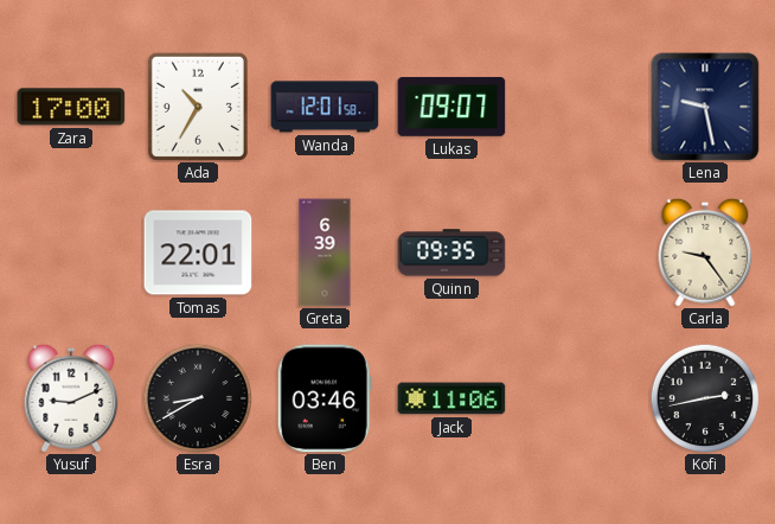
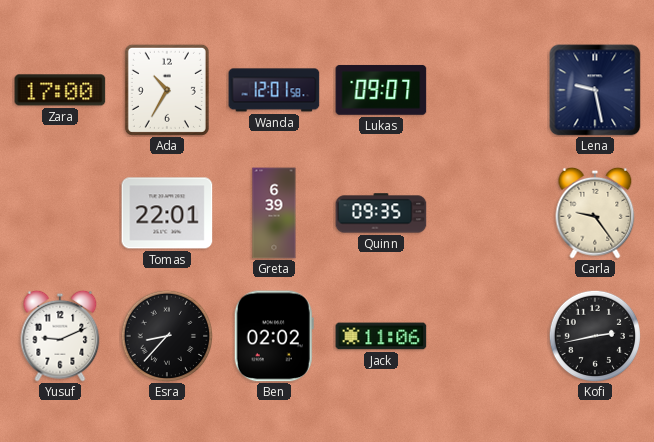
Esra: 8:40 -> 8:37 (167, 336)
Ben: 03:46 -> 02:02 (274, 336)
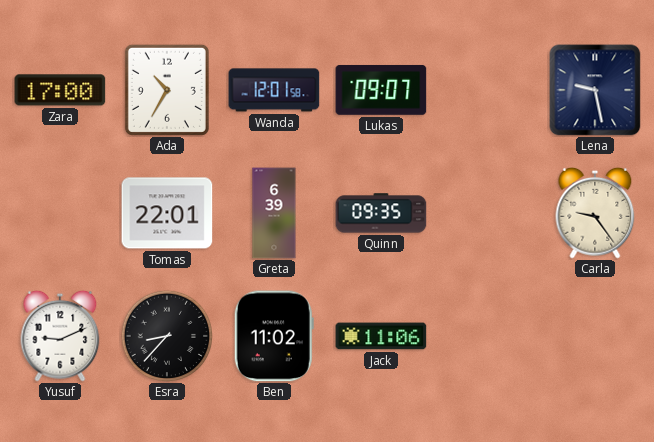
Ben: 02:02 -> 11:02 (274, 336)
Kofi: 2:43 -> none (595, 336)
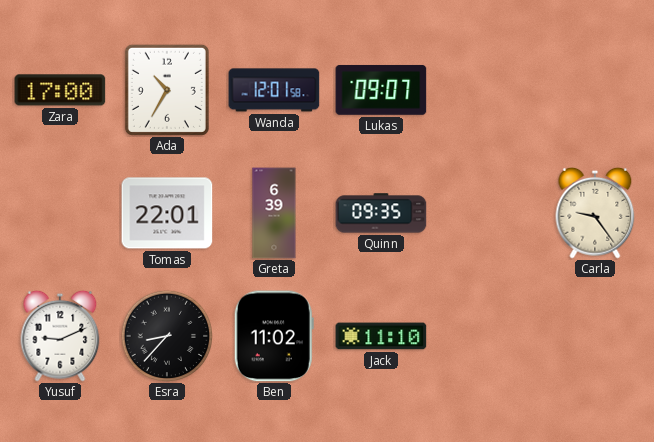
Lena: 9:28 -> none (595, 90)
Jack: 11:06 -> 11:10 (381, 336)
